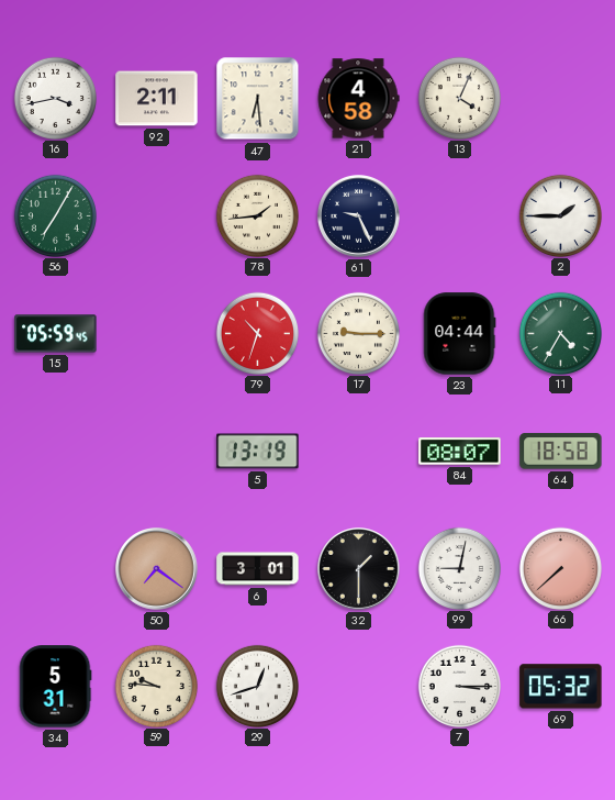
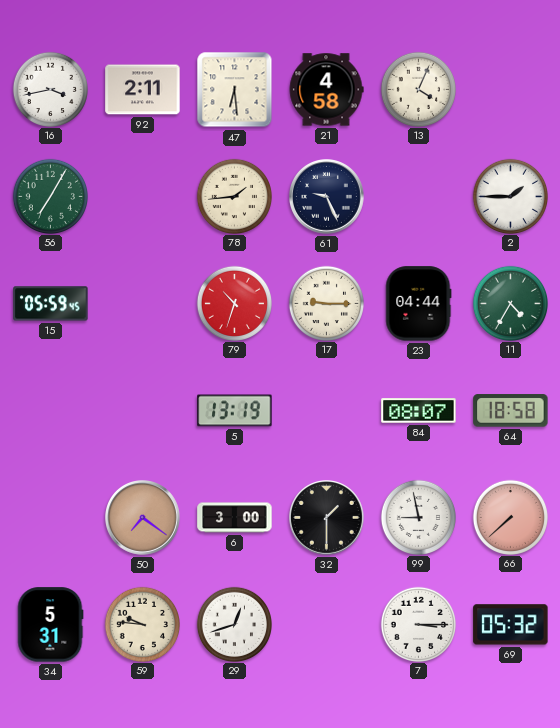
6: 3:01 -> 3:00 (235, 518)
99: 9:02 -> 8:58 (418, 517)
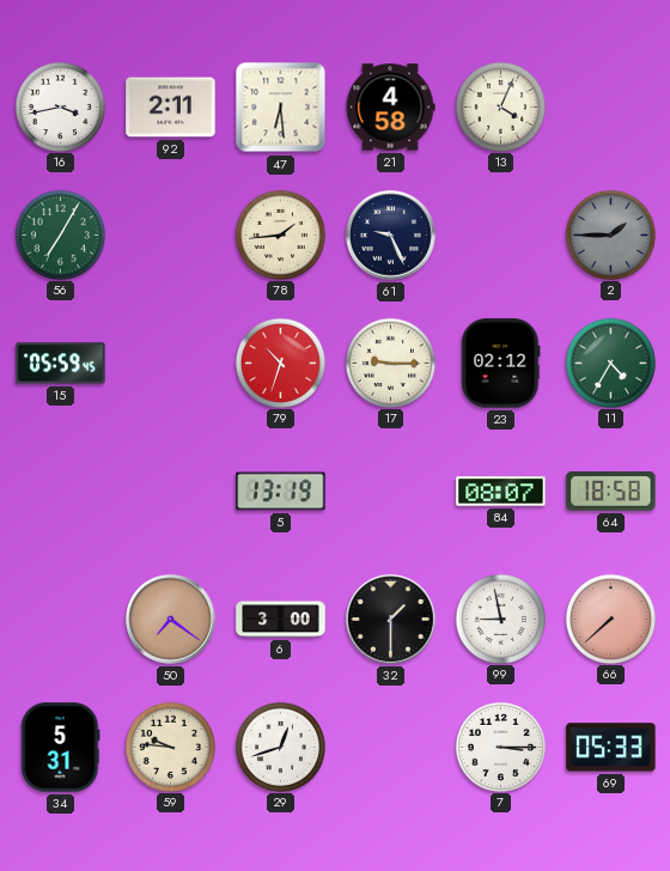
2 dial: white -> grey (610, 234)
23: 04:44 -> 02:12 (501, 364)
69: 05:32 -> 05:33 (611, 748)
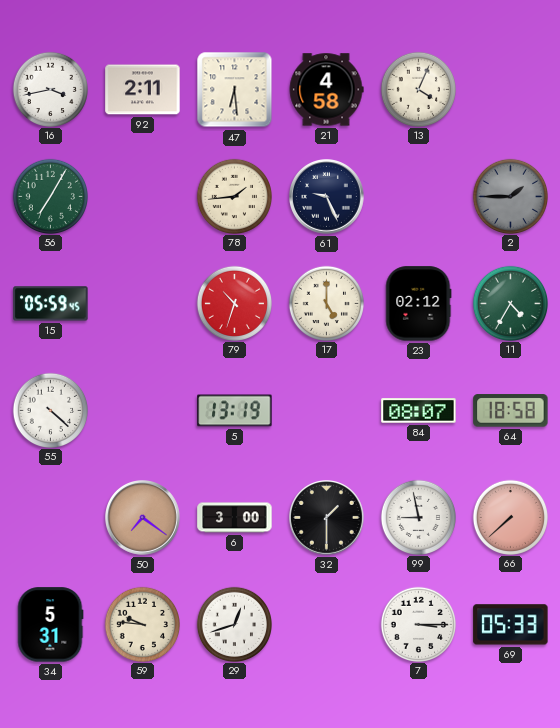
17: 9:15 -> 5:00 (326, 303)
55: none -> 4:22 (50, 410)
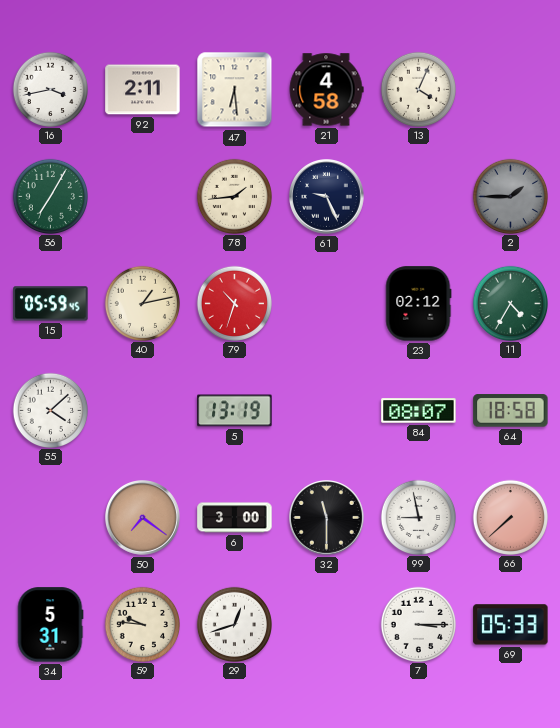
40: none -> 1:13 (142, 303)
17: 5:00 -> none (326, 303)
55: 4:22 -> 4:08 (50, 410)
32: 1:30 -> 11:30 (327, 518)
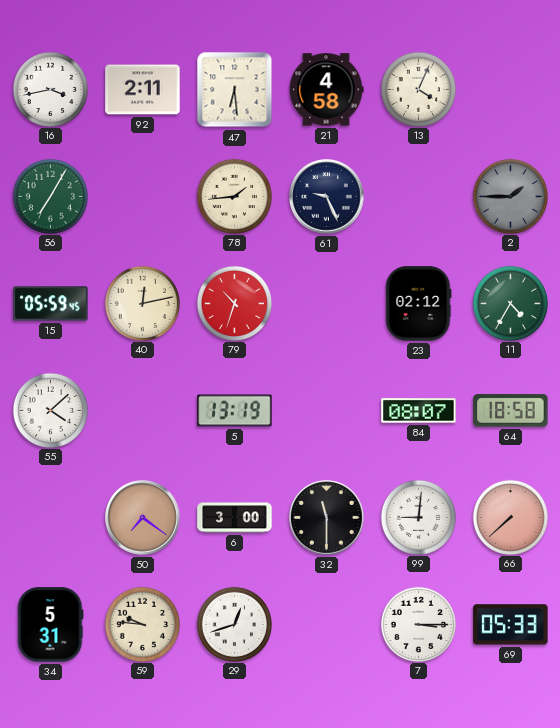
40: 1:13 -> 12:13 (142, 303)
99: 8:58 -> 9:01 (418, 517)
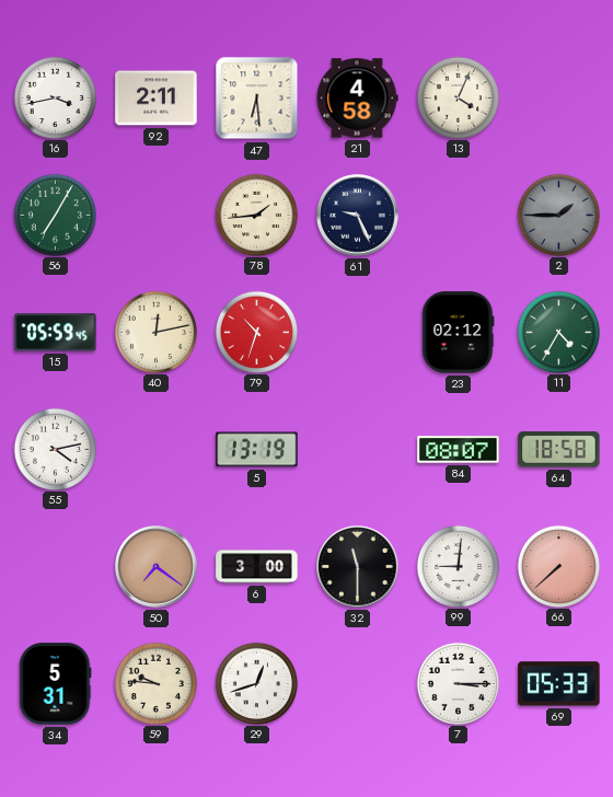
55: 4:08 -> 4:13 (55, 449)
